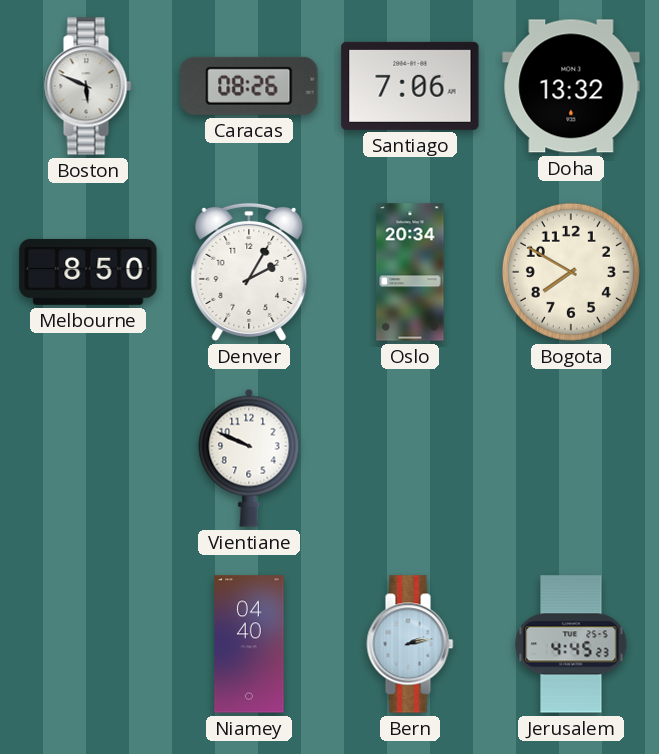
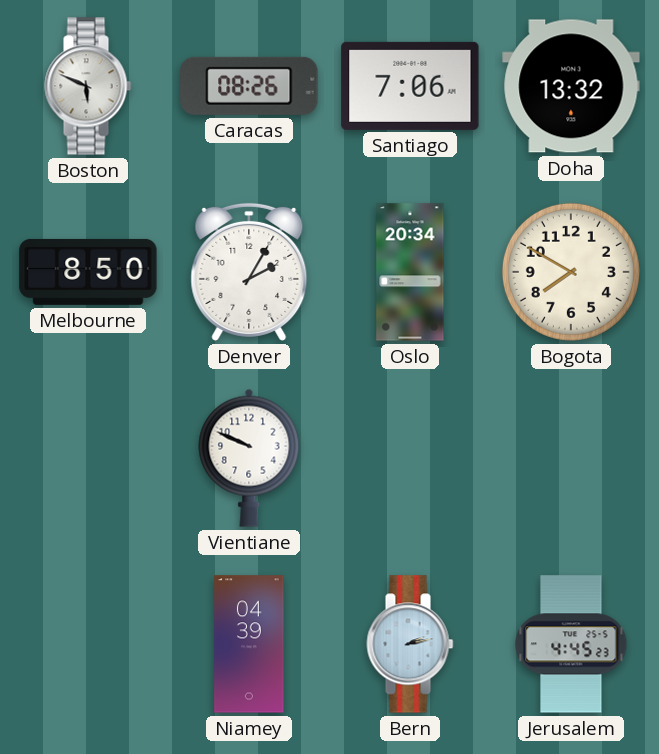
Niamey: 04:40 -> 04:39 (249, 644)
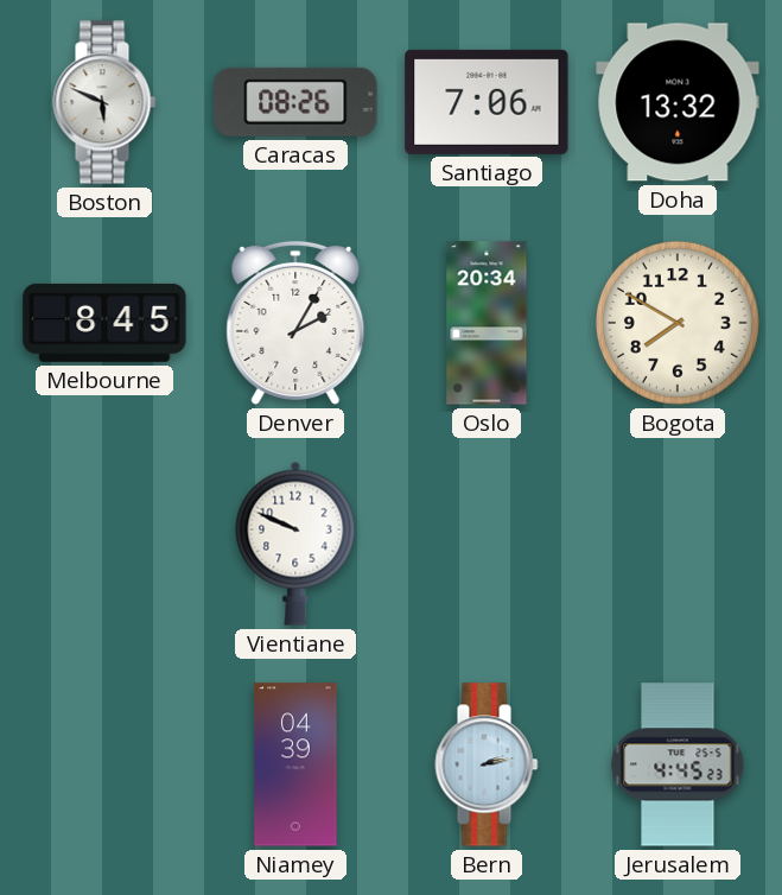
Melbourne: 8:50 -> 8:45 (104, 323)
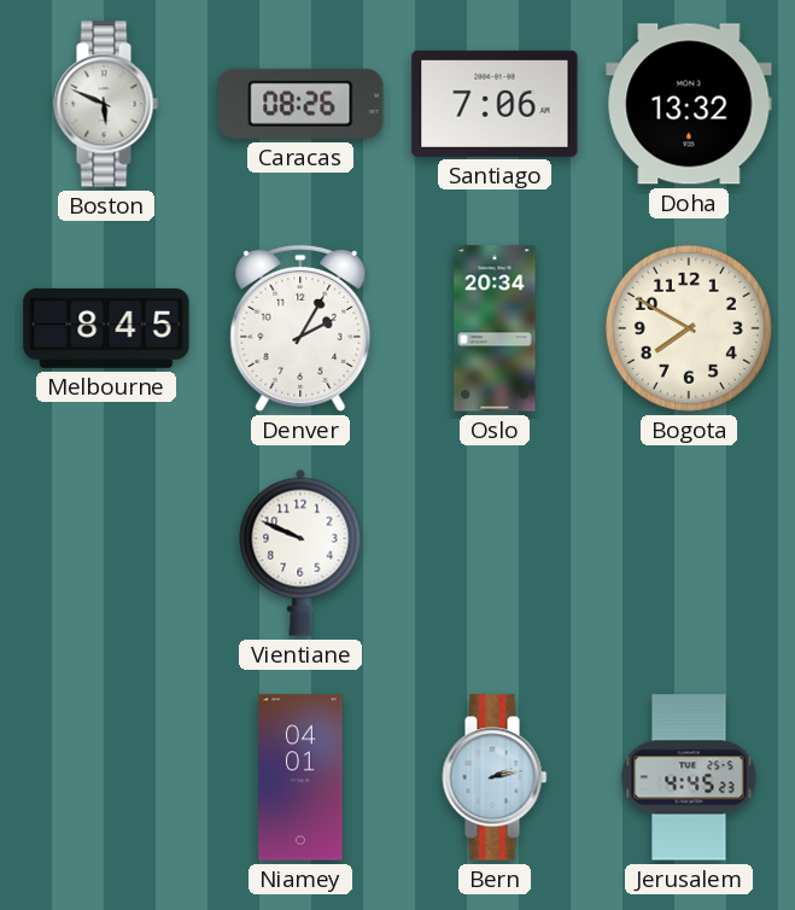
Niamey: 04:39 -> 04:01 (300, 777)
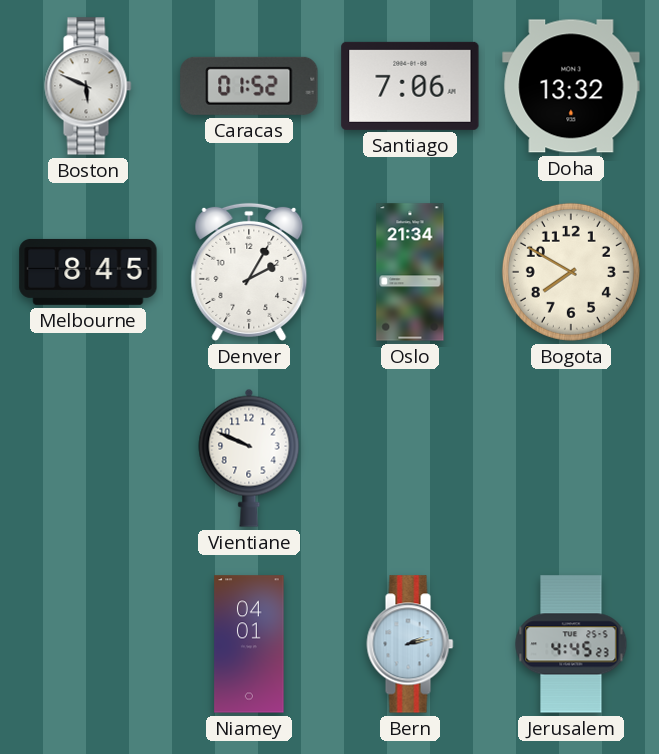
Caracas: 08:26 -> 01:52 (249, 86)
Oslo: 20:34 -> 21:34 (410, 272)
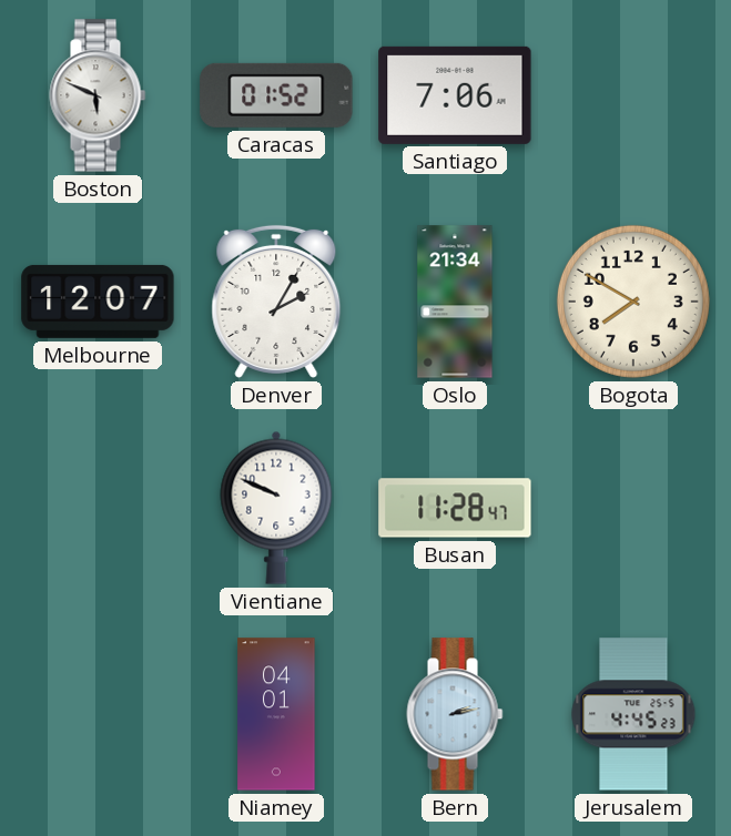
Doha: 13:32 -> none (571, 86)
Melbourne: 8:45 -> 12:07 (98, 302)
Busan: none -> 11:28 (455, 508)
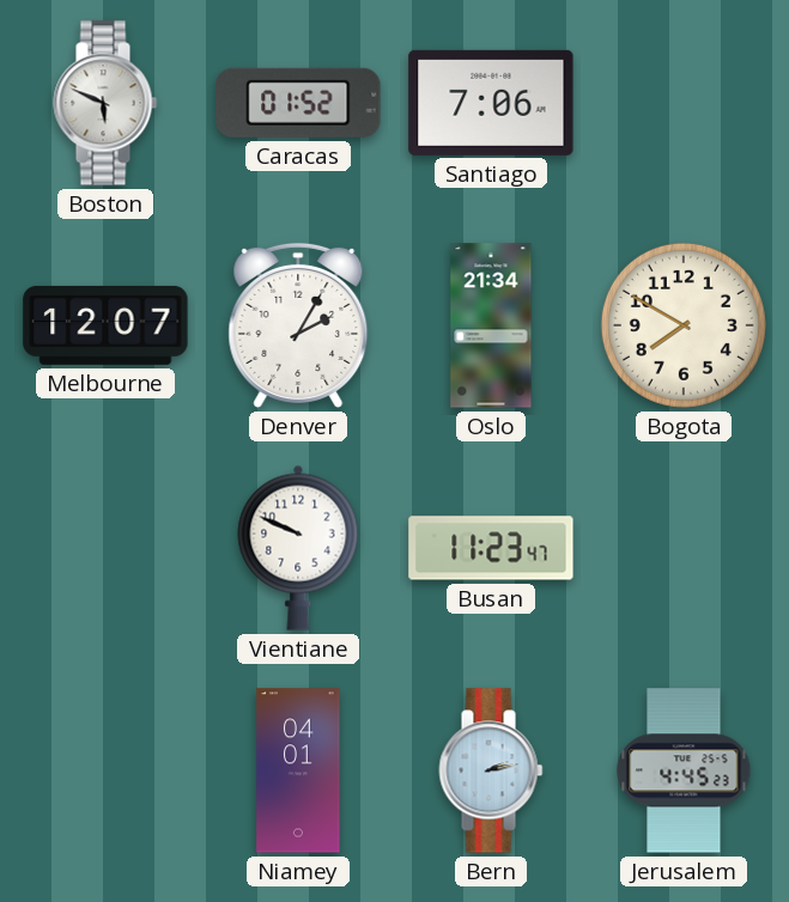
Busan: 11:28 -> 11:23 (491, 548)
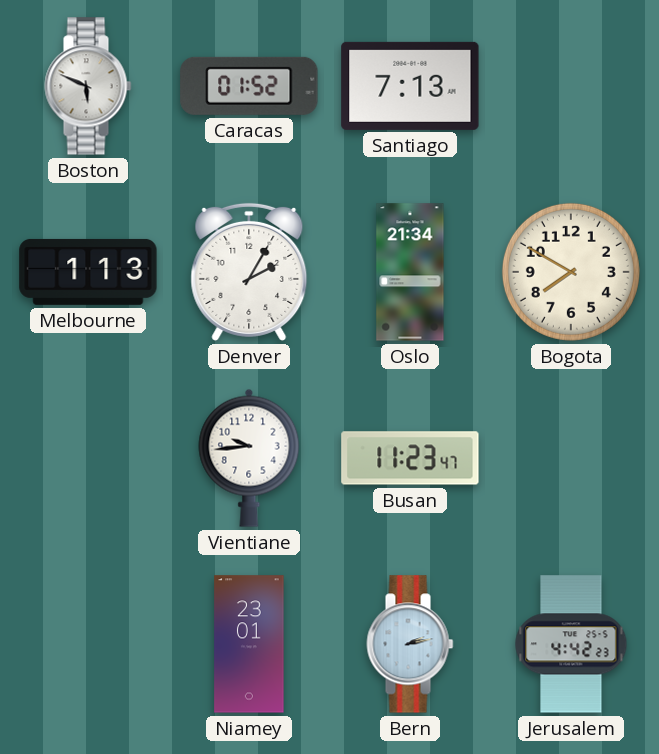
Santiago: 7:06 -> 7:13 (410, 86)
Melbourne: 12:07 -> 1:13 (88, 272)
Vientiane: 9:49 -> 9:44 (249, 458)
Niamey: 04:01 -> 23:01 (249, 644)
Jerusalem: 4:45 -> 4:42 (571, 644)
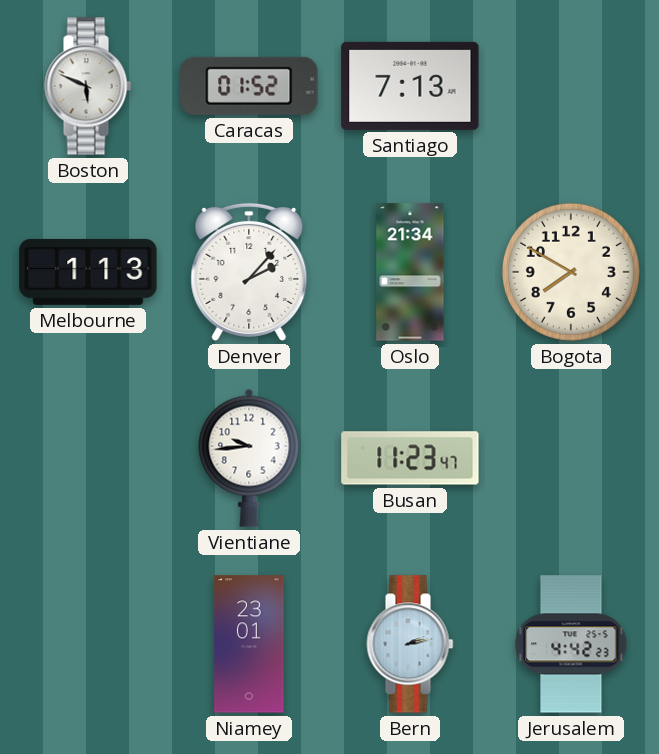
Denver: 2:05 -> 2:07 (249, 272)
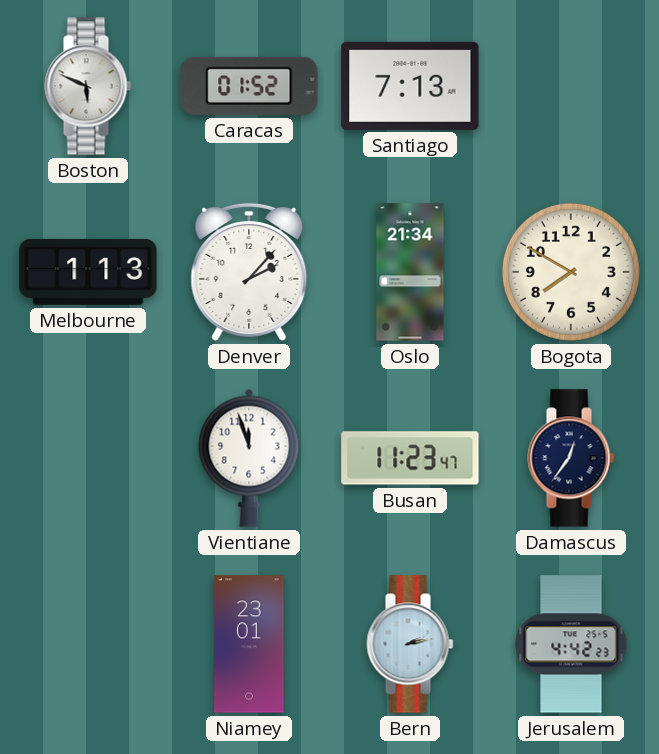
Vientiane: 9:44 -> 11:57 (249, 458)
Damascus: none -> 12:36 (571, 458)
